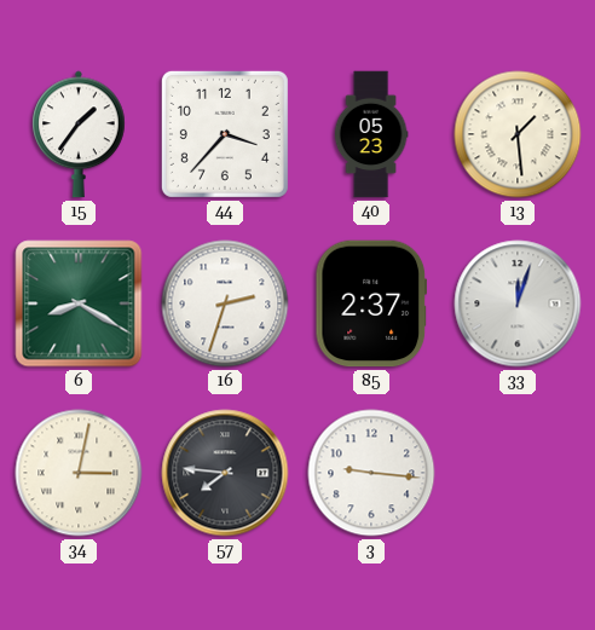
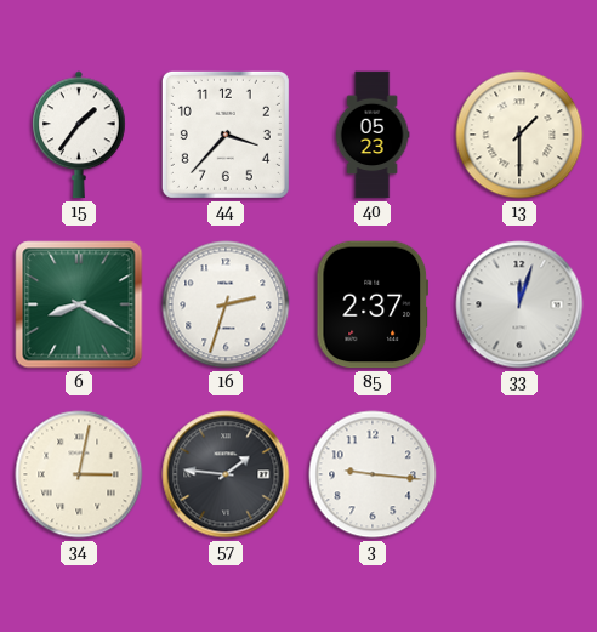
13: 1:29 -> 1:30 (519, 135)
57: 7:46 -> 1:46 (226, 474)
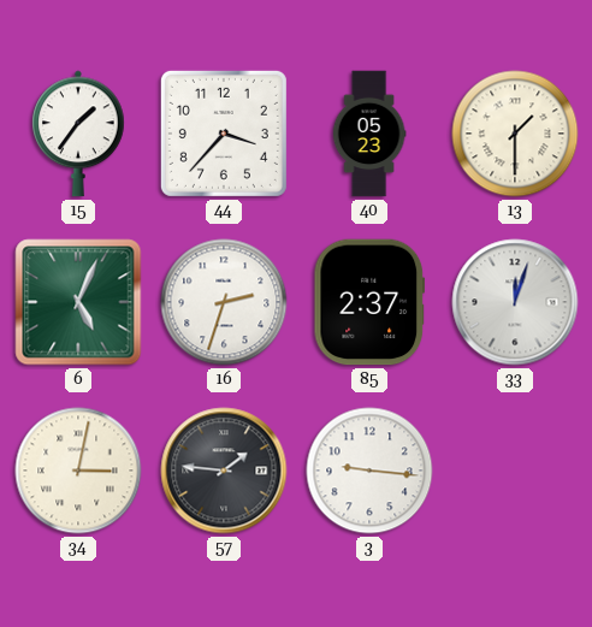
6: 8:20 -> 5:04 (78, 302)
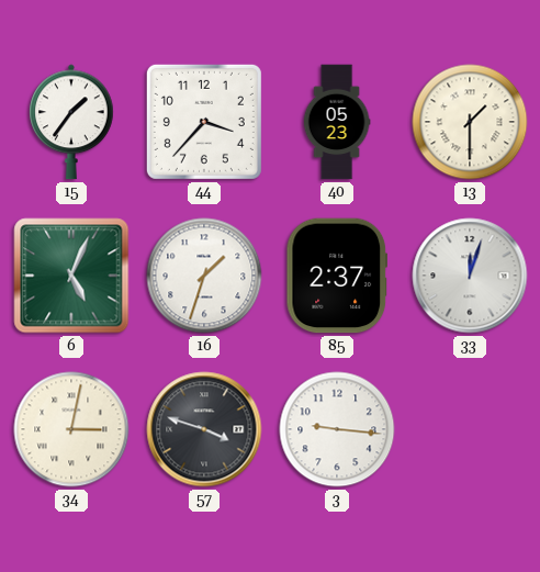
16: 2:33 -> 1:33 (204, 276)
57: 1:46 -> 3:48 (204, 429)
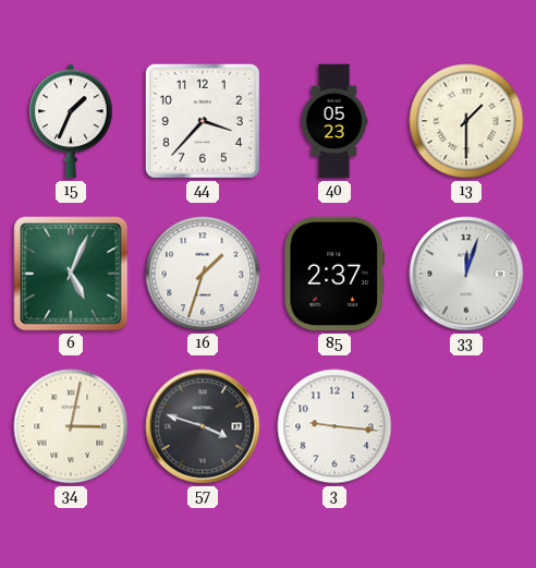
15: 1:36 -> 1:34 (71, 121)
